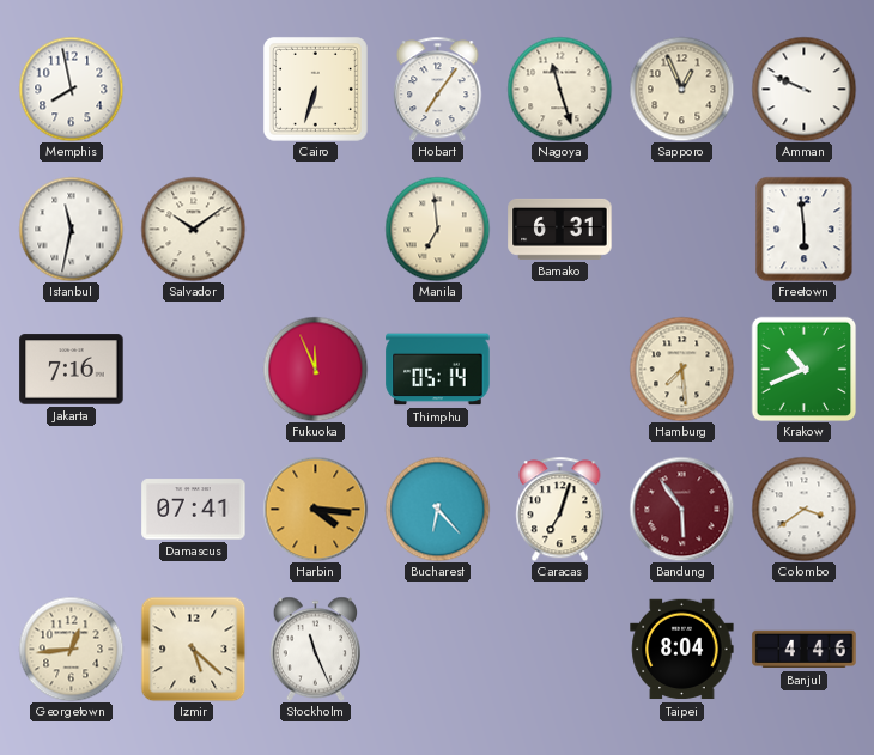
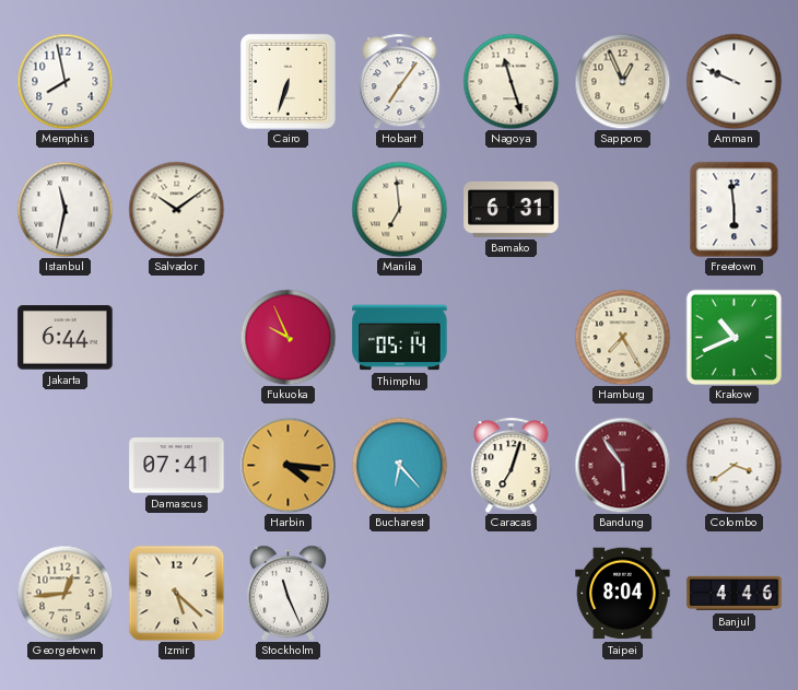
Jakarta: 7:16 -> 6:44 (66, 338)
Fukuoka: 11:56 -> 9:56 (287, 337)
Hamburg: 7:29 -> 7:25 (622, 337)
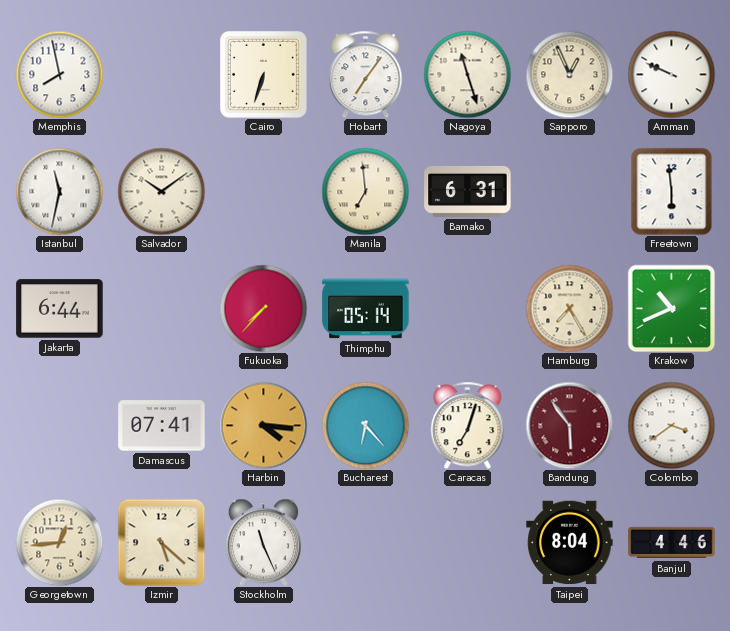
Fukuoka: 9:56 -> 7:37 (263, 308)
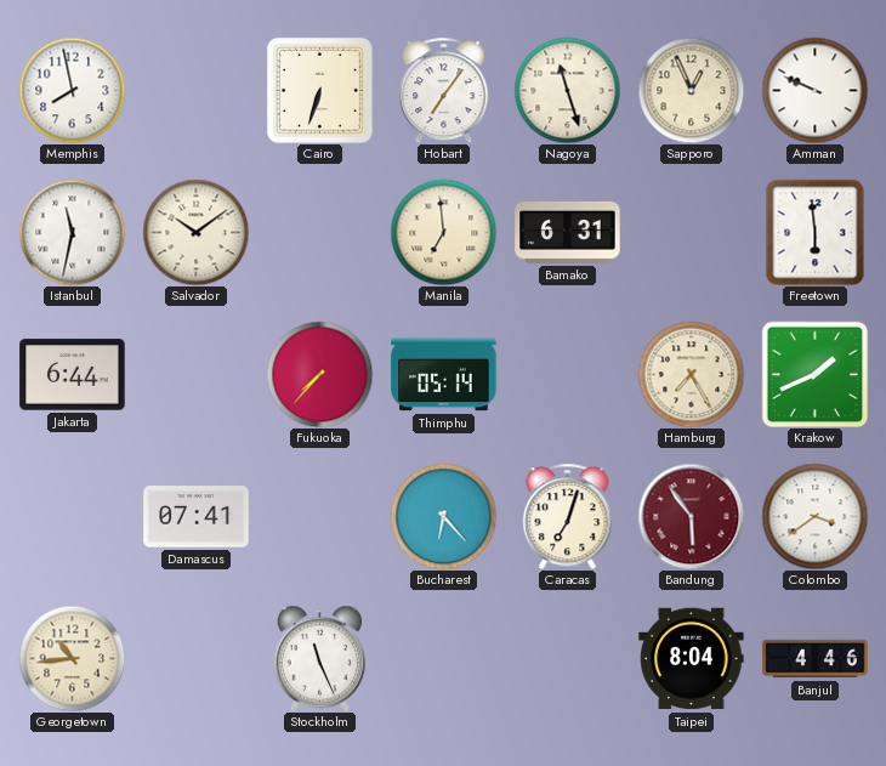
Krakow: 10:41 -> 1:41 (814, 374)
Harbin: 4:16 -> none (263, 425)
Georgetown: 12:44 -> 10:44 (72, 658)
Izmir: 5:22 -> none (161, 542)
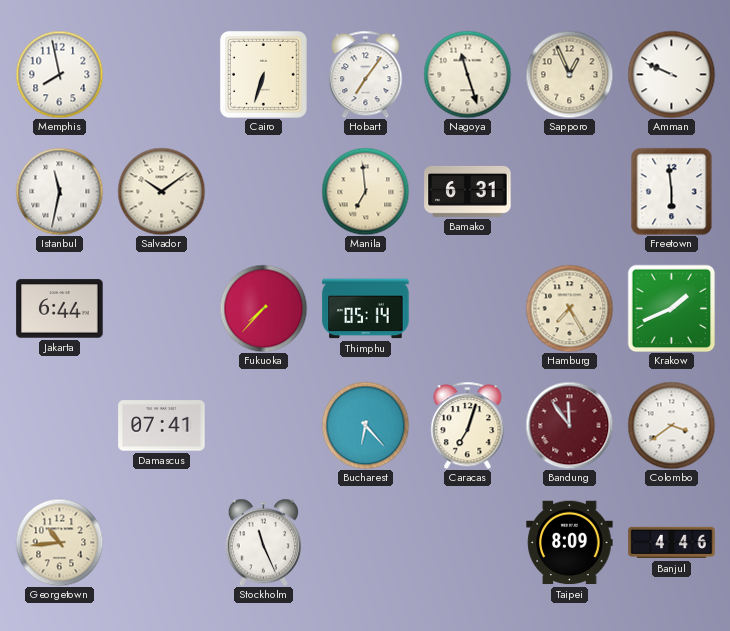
Bandung: 5:54 -> 11:54 (569, 425)
Taipei: 8:04 -> 8:09 (570, 543)
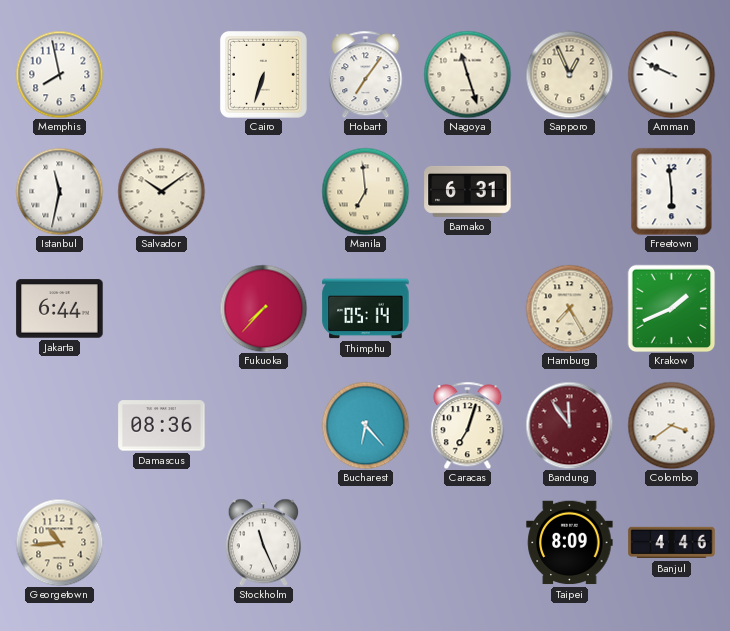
Damascus: 07:41 -> 08:36 (162, 426)
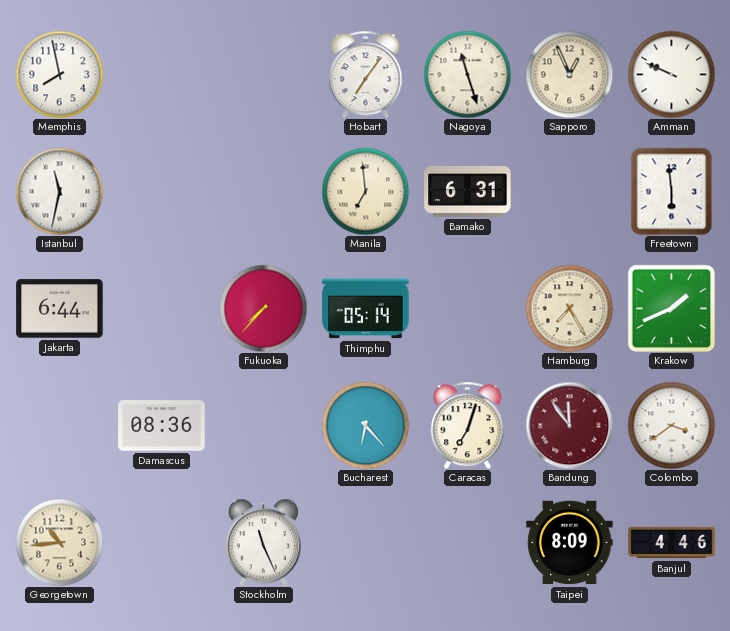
Cairo: 6:33 -> none (263, 74)
Salvador: 10:09 -> none (161, 191)
